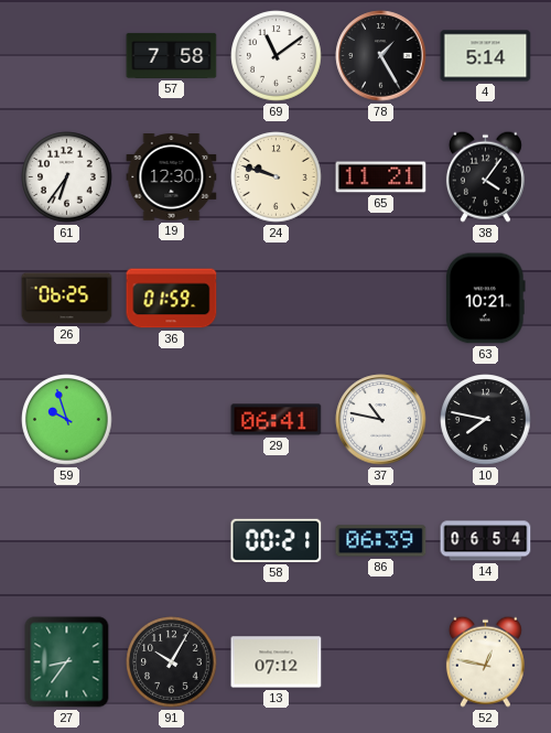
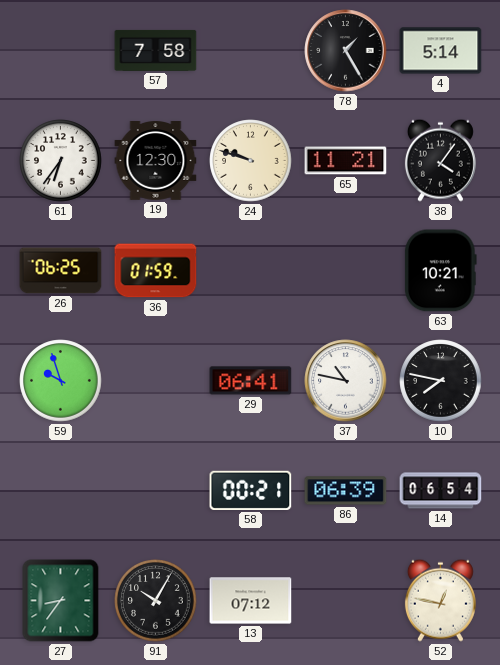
69: 11:09 -> none (277, 56)
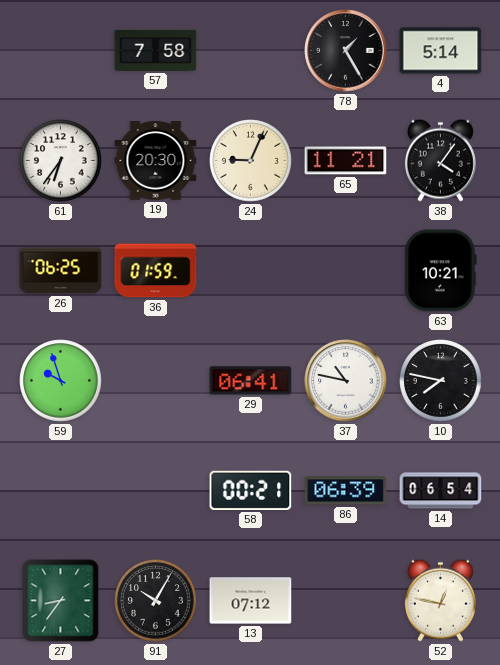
19: 12:30 -> 20:30 (156, 161)
24: 9:48 -> 9:04 (251, 161)
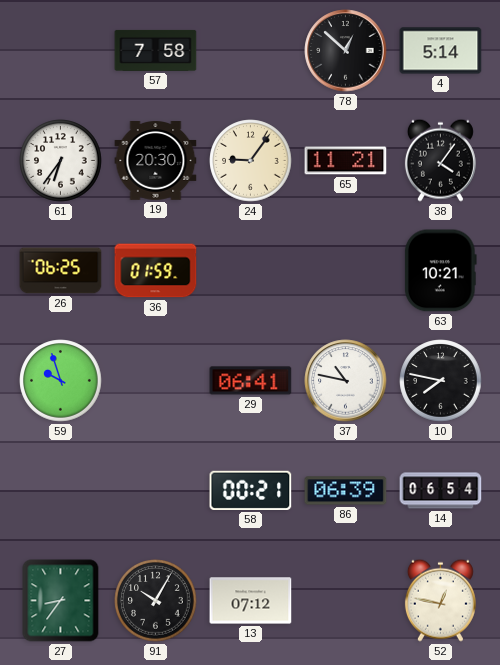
78: 1:25 -> 12:52 (346, 51)
24: 9:04 -> 9:06 (251, 161)
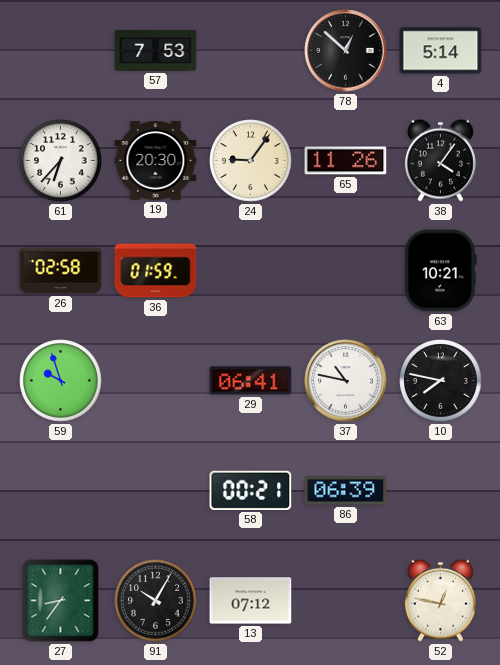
57: 7:58 -> 7:53 (156, 50)
61: 6:36 -> 6:37 (61, 161)
65: 11:21 -> 11:26 (346, 161)
26: 06:25 -> 02:58 (61, 271)
14: 06:54 -> none (441, 491)
